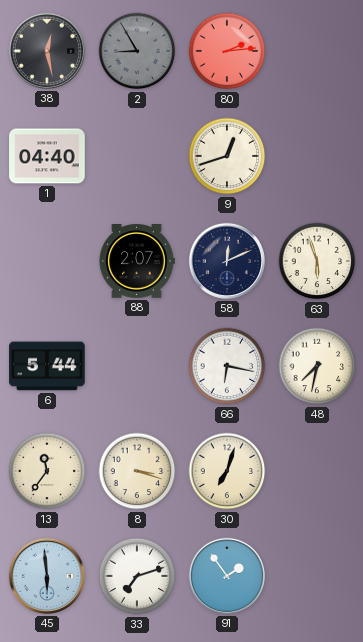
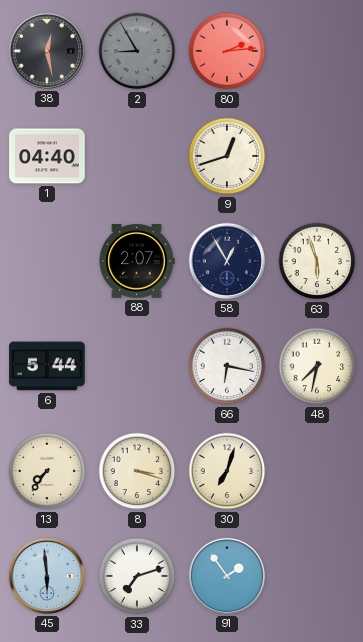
58: 12:11 -> 12:55 (227, 261)
13: 11:36 -> 7:36 (47, 471)
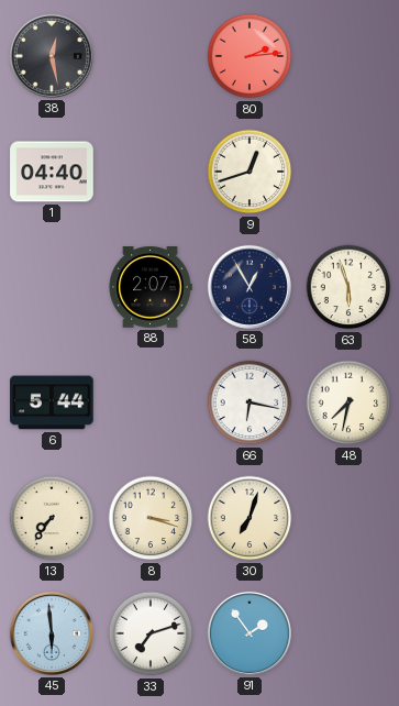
2: 8:55 -> none (137, 51)
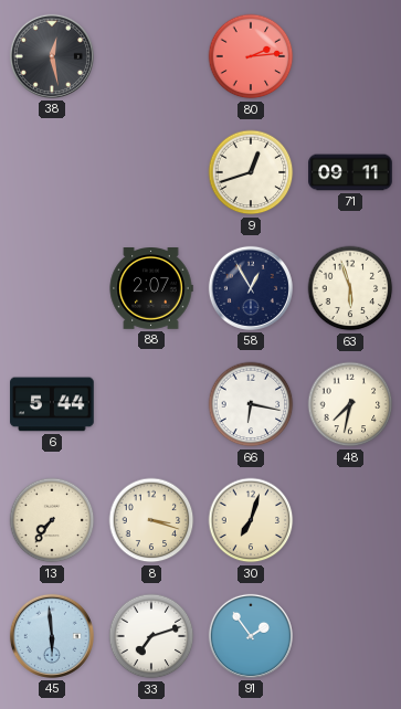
1: 04:40 -> none (52, 172)
71: none -> 09:11 (350, 172)
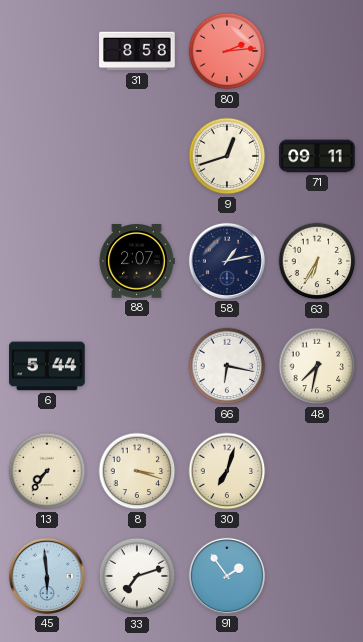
38: 12:28 -> none (52, 56)
31: none -> 8:58 (137, 51)
58: 12:55 -> 1:13 (227, 261)
63: 5:57 -> 6:35 (317, 261)
